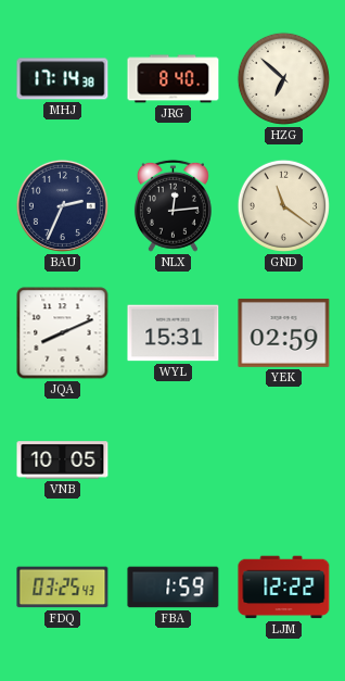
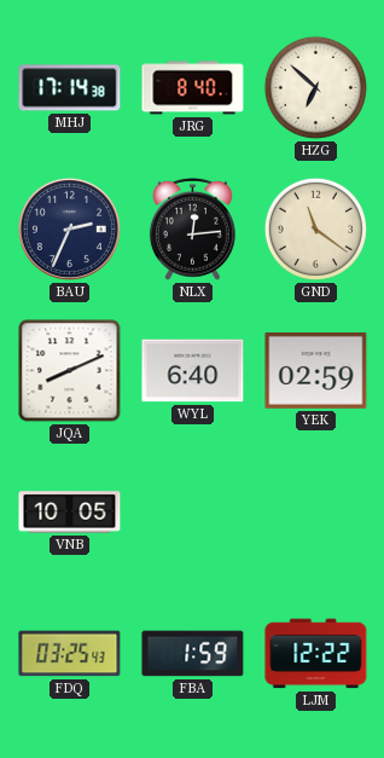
WYL: 15:31 -> 6:40 (193, 371)
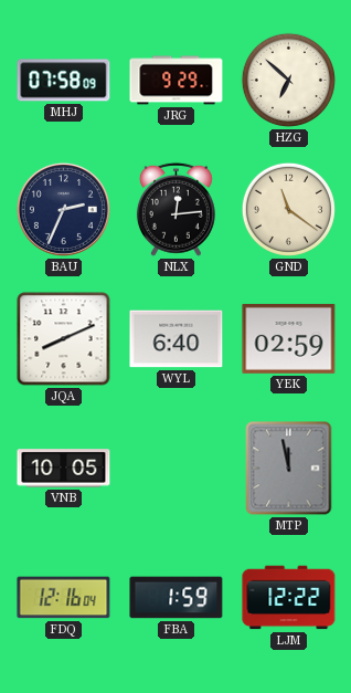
MHJ: 17:14 -> 07:58 (64, 81)
JRG: 8:40 -> 9:29 (177, 81)
MTP: none -> 11:58 (289, 469)
FDQ: 03:25 -> 12:16 (64, 598)
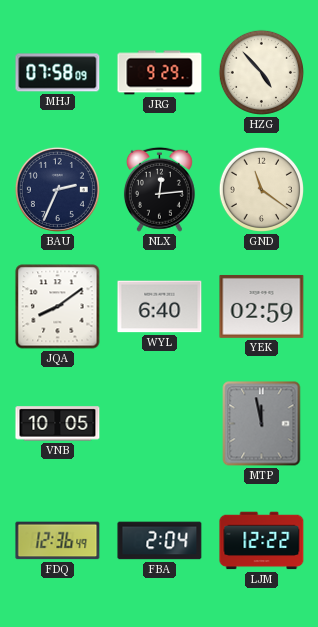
HZG: 6:52 -> 4:53 (261, 72)
JQA: 8:11 -> 8:09 (58, 307)
FDQ: 12:16 -> 12:36 (58, 541)
FBA: 1:59 -> 2:04 (160, 541)
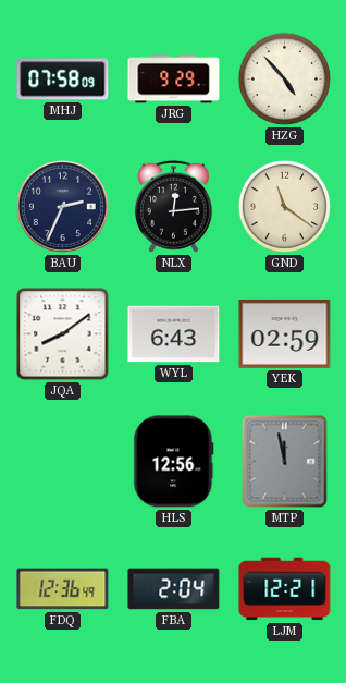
WYL: 6:40 -> 6:43 (174, 334)
VNB: 10:05 -> none (58, 424)
HLS: none -> 12:56 (174, 462)
LJM: 12:22 -> 12:21 (285, 589)
